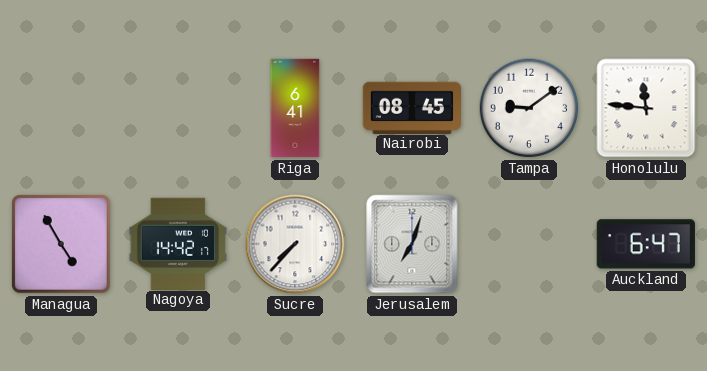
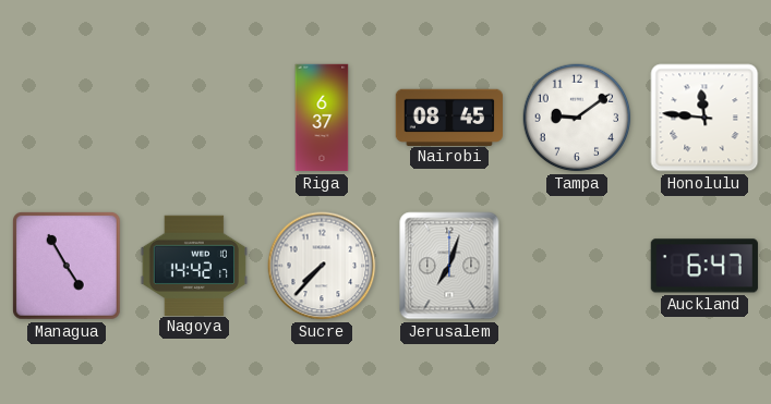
Riga: 6:41 -> 6:37 (322, 118)
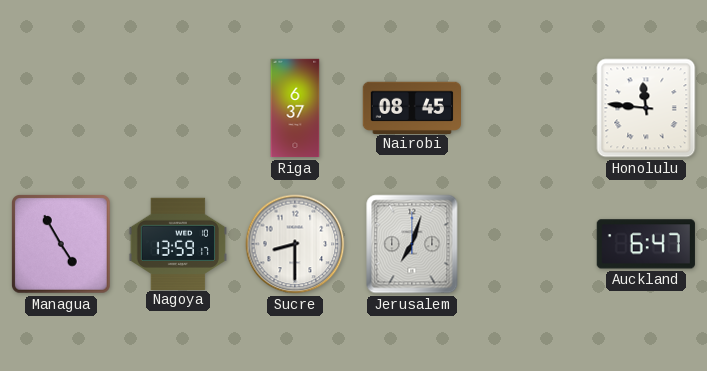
Tampa: 9:09 -> none (577, 118)
Nagoya: 14:42 -> 13:59 (177, 243)
Sucre: 7:37 -> 8:30 (295, 244)
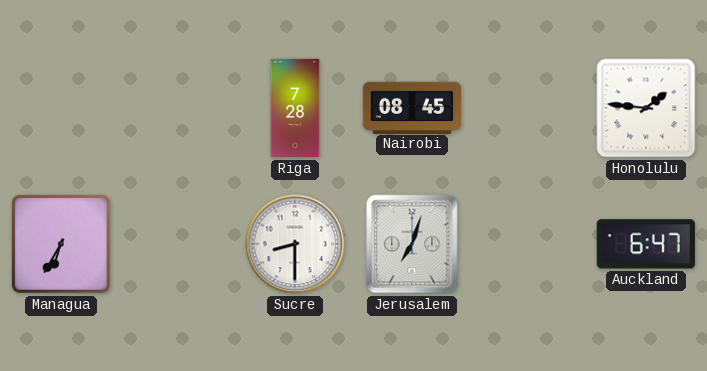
Riga: 6:37 -> 7:28 (295, 108)
Honolulu: 11:46 -> 1:46 (646, 108)
Managua: 4:55 -> 6:35 (62, 245)
Nagoya: 13:59 -> none (177, 243)
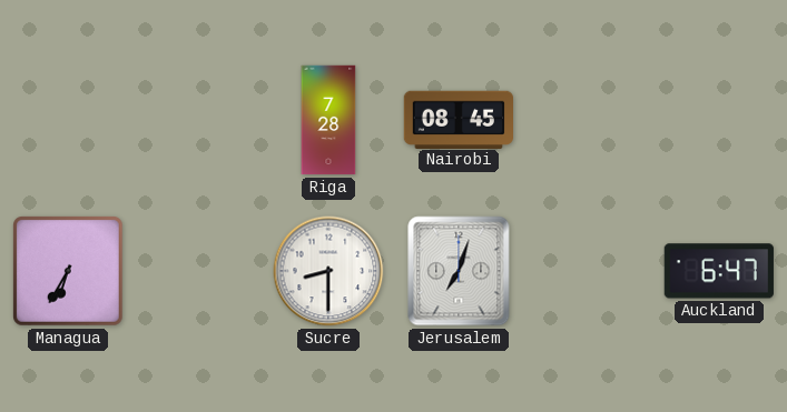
Honolulu: 1:46 -> none (646, 108)
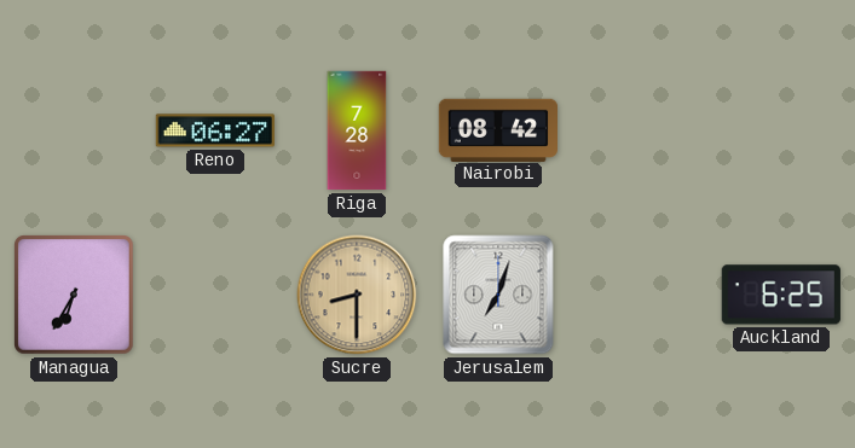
Reno: none -> 06:27 (215, 130)
Nairobi: 08:45 -> 08:42 (497, 129)
Sucre dial: white -> champagne (357, 295)
Auckland: 6:47 -> 6:25 (781, 295)
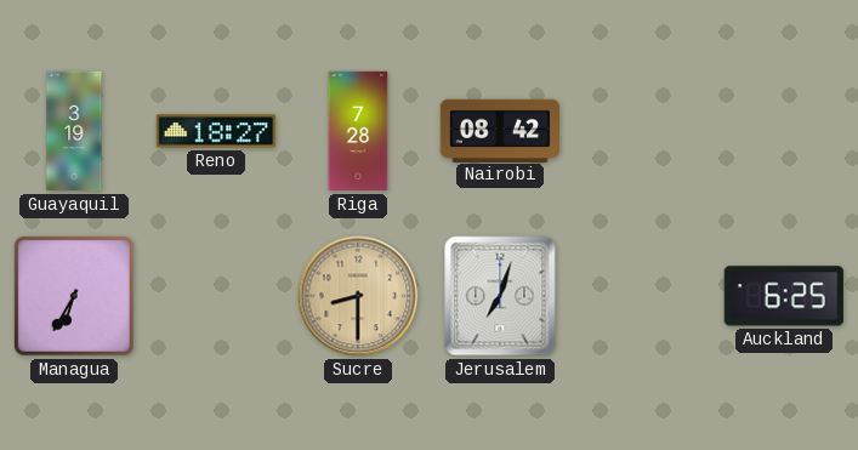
Guayaquil: none -> 3:19 (74, 131)
Reno: 06:27 -> 18:27 (216, 131)
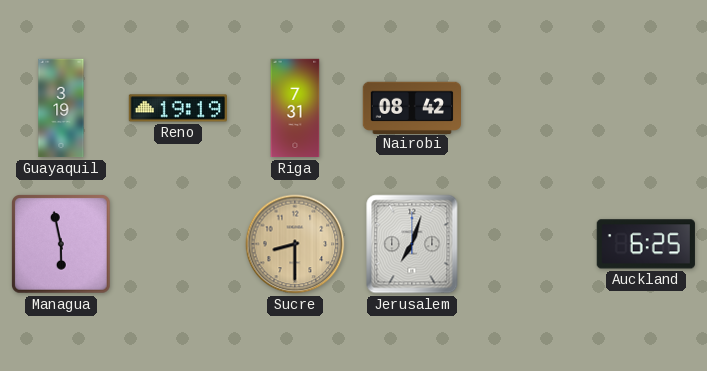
Reno: 18:27 -> 19:19 (178, 108)
Riga: 7:28 -> 7:31 (295, 108)
Managua: 6:35 -> 5:58 (62, 245)
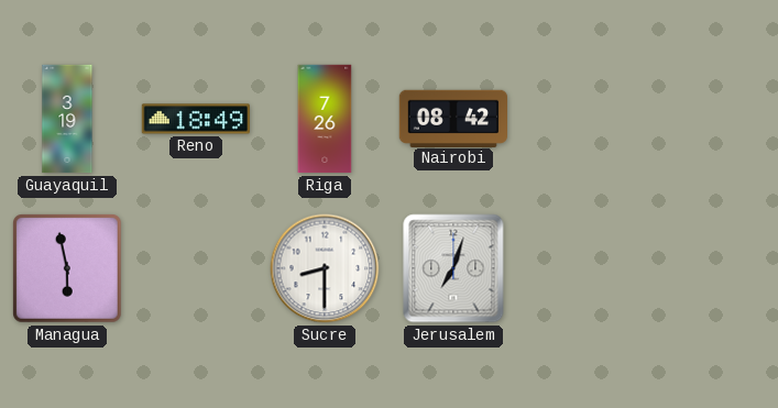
Reno: 19:19 -> 18:49 (196, 119)
Riga: 7:31 -> 7:26 (325, 119)
Sucre dial: champagne -> white (325, 268)
Auckland: 6:25 -> none (646, 244)
